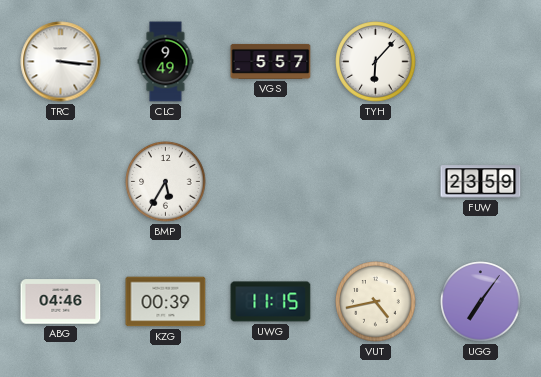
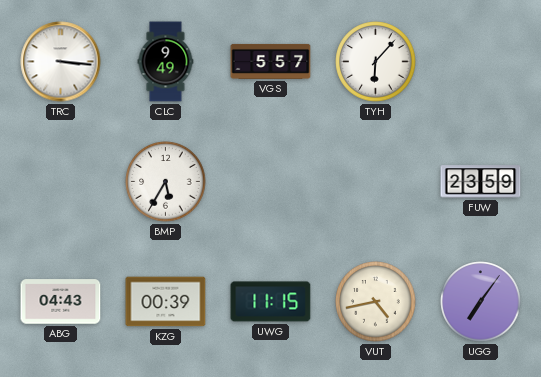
ABG: 04:46 -> 04:43 (61, 302)
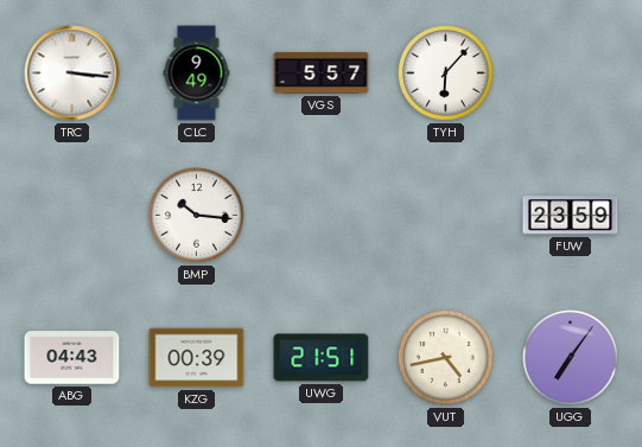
BMP: 5:35 -> 10:16 (197, 216)
UWG: 11:15 -> 21:51 (322, 358)
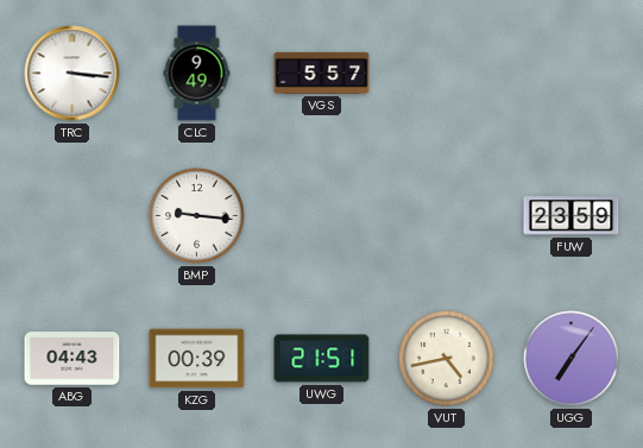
TYH: 6:07 -> none (446, 74)
BMP: 10:16 -> 9:16 (197, 216)
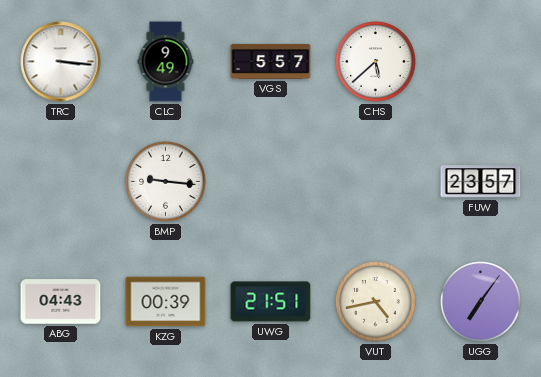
CHS: none -> 5:38 (376, 62)
FUW: 23:59 -> 23:57 (481, 182)
